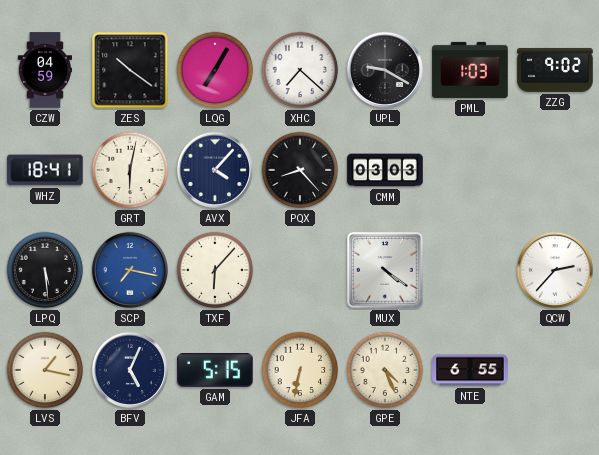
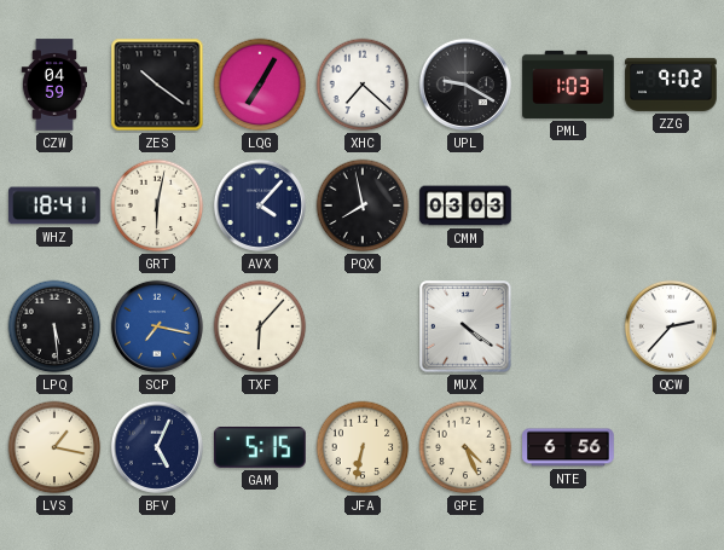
PQX: 8:23 -> 7:58 (363, 205)
NTE: 6:55 -> 6:56 (568, 447)
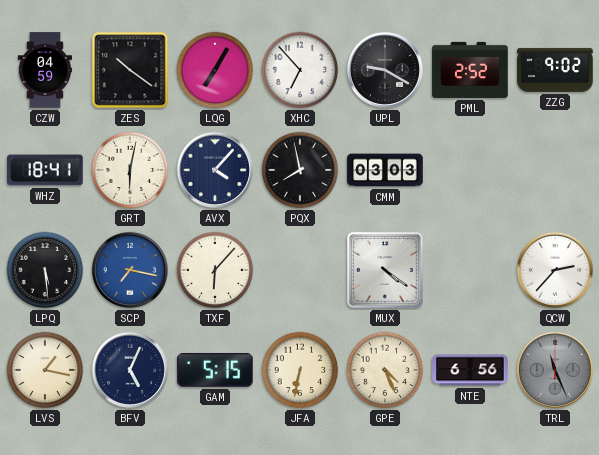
XHC: 7:22 -> 6:53 (300, 70)
PML: 1:03 -> 2:52 (470, 70)
TRL: none -> 11:26 (555, 370)
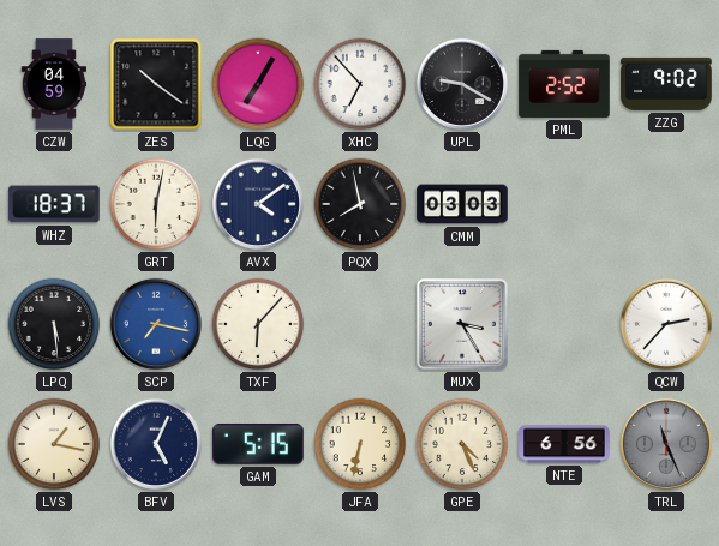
WHZ: 18:41 -> 18:37 (54, 204)
AVX: 4:07 -> 4:09 (258, 204)
MUX: 4:21 -> 3:25 (462, 324)
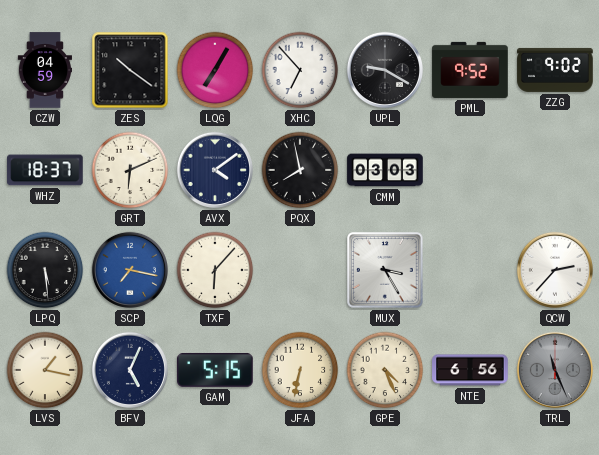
PML: 2:52 -> 9:52 (470, 70)
GRT: 6:02 -> 6:11 (130, 170)
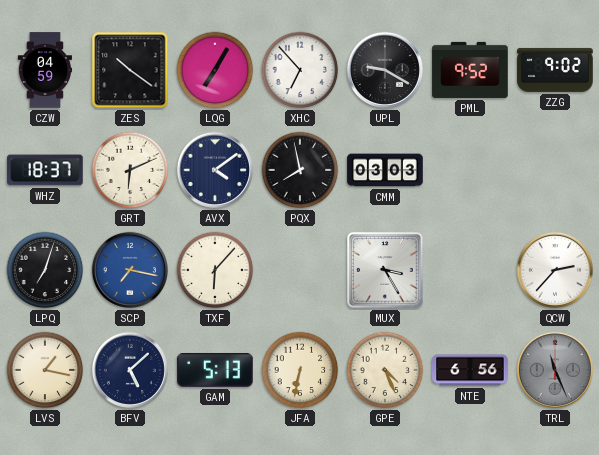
LPQ: 5:29 -> 7:03 (45, 270)
BFV: 5:04 -> 5:08 (130, 370)
GAM: 5:15 -> 5:13 (215, 370)
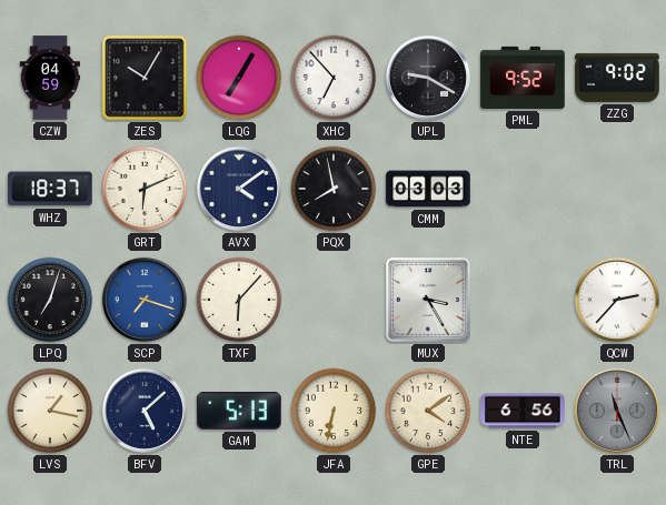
ZES: 10:21 -> 10:05 (145, 78)
SCP: 7:17 -> 7:18 (145, 300)
GPE: 4:26 -> 4:09 (428, 411)
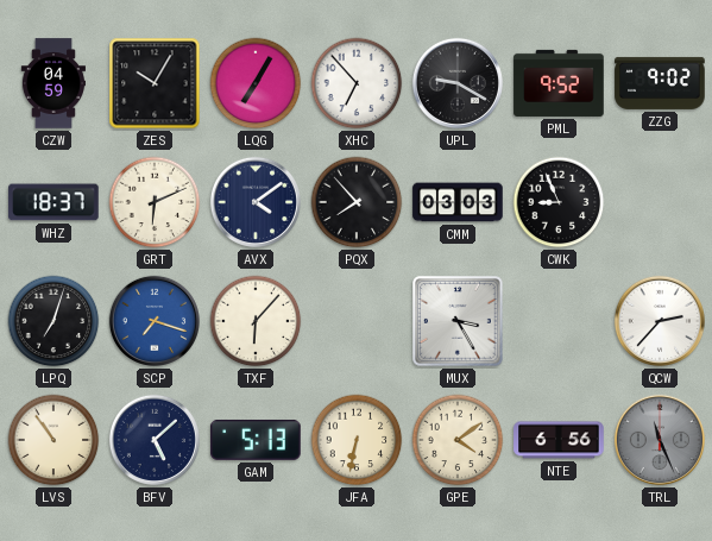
PQX: 7:58 -> 7:53 (357, 202)
CWK: none -> 8:56 (559, 202)
LVS: 1:17 -> 10:54 (53, 440)
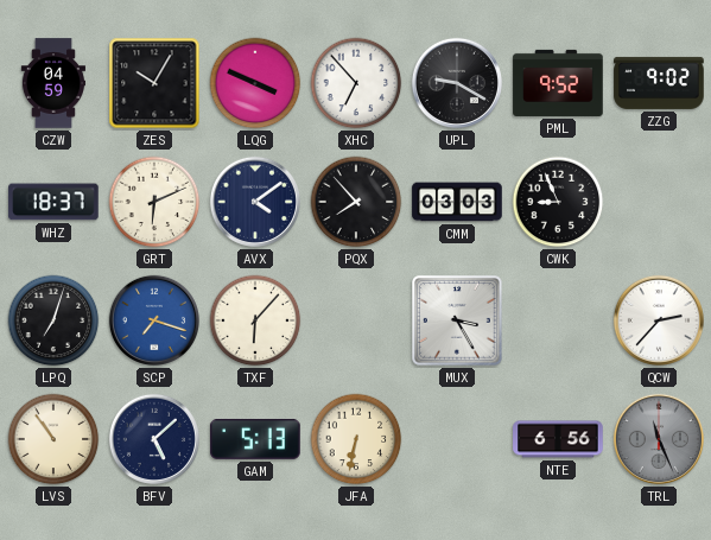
LQG: 7:05 -> 3:49 (255, 83)
GPE: 4:09 -> none (458, 440)
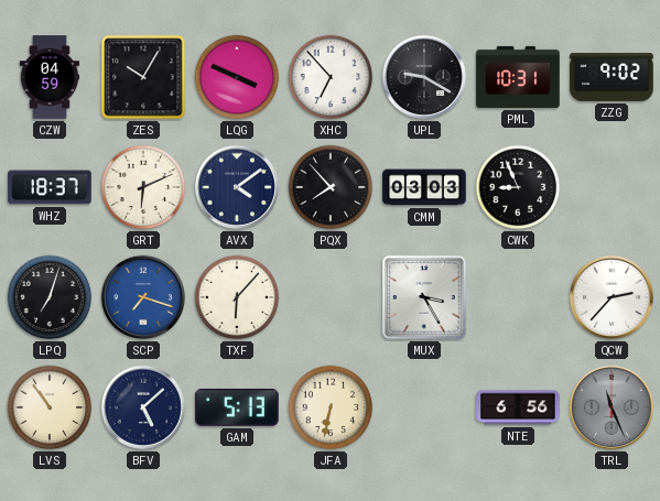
PML: 9:52 -> 10:31 (518, 77)
